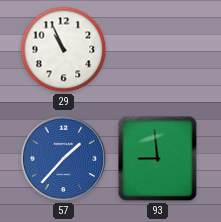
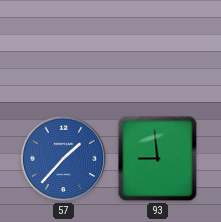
29: 10:56 -> none (64, 50)
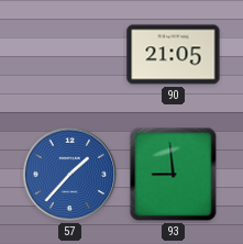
90: none -> 21:05 (174, 55)
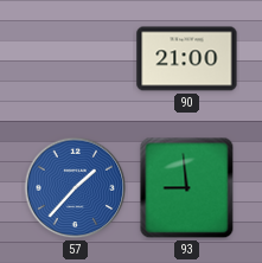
90: 21:05 -> 21:00 (187, 59)
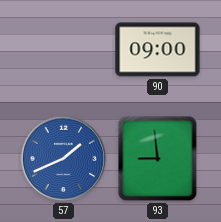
90: 21:00 -> 09:00 (158, 50)
57: 1:37 -> 1:41 (64, 159)
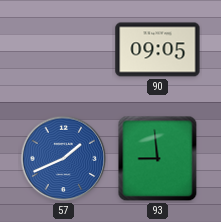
90: 09:00 -> 09:05 (158, 50)
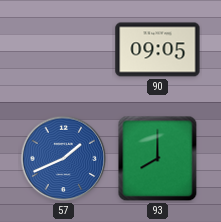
93: 8:59 -> 8:00 (158, 159)
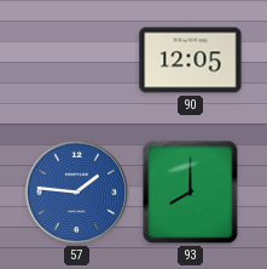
90: 09:05 -> 12:05 (191, 61)
57: 1:41 -> 1:46 (77, 193)
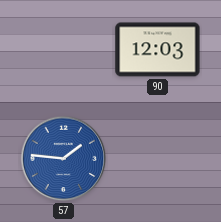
90: 12:05 -> 12:03 (158, 50)
93: 8:00 -> none (191, 193)
